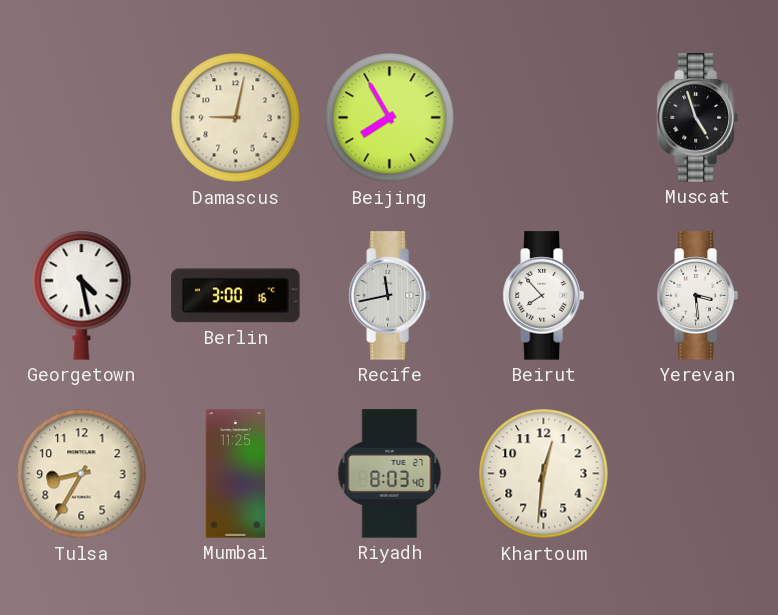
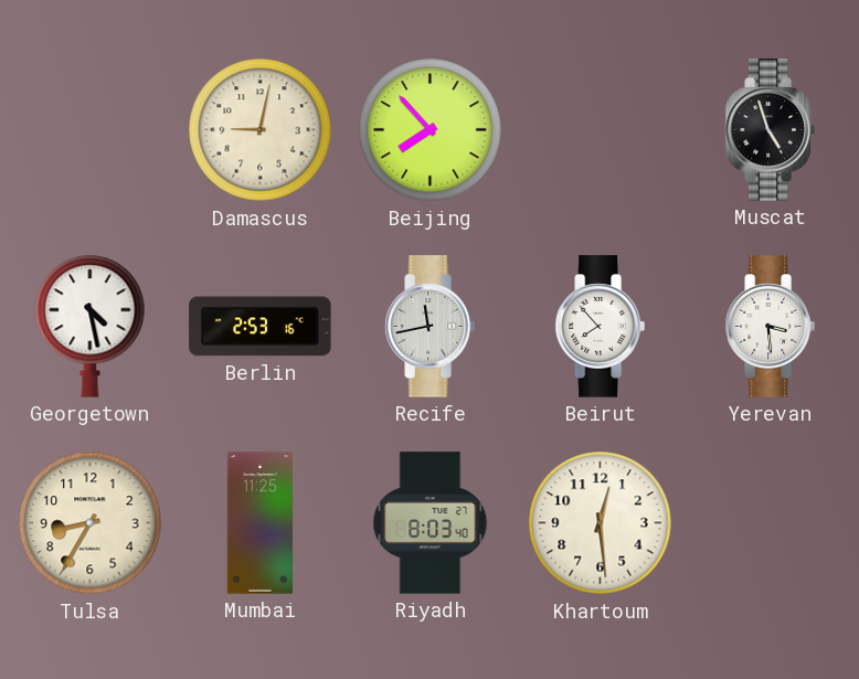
Beijing: 7:55 -> 7:53 (431, 130)
Berlin: 3:00 -> 2:53 (261, 327)
Khartoum: 12:31 -> 12:29 (601, 523)
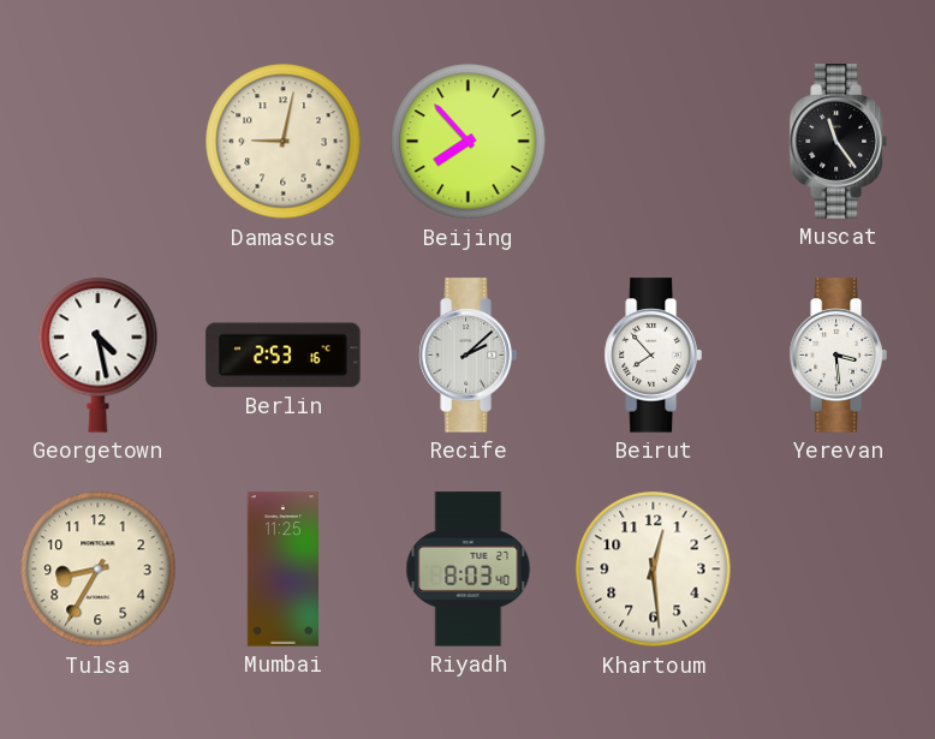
Muscat: 4:57 -> 11:24 (838, 142)
Recife: 11:43 -> 2:08 (467, 356)
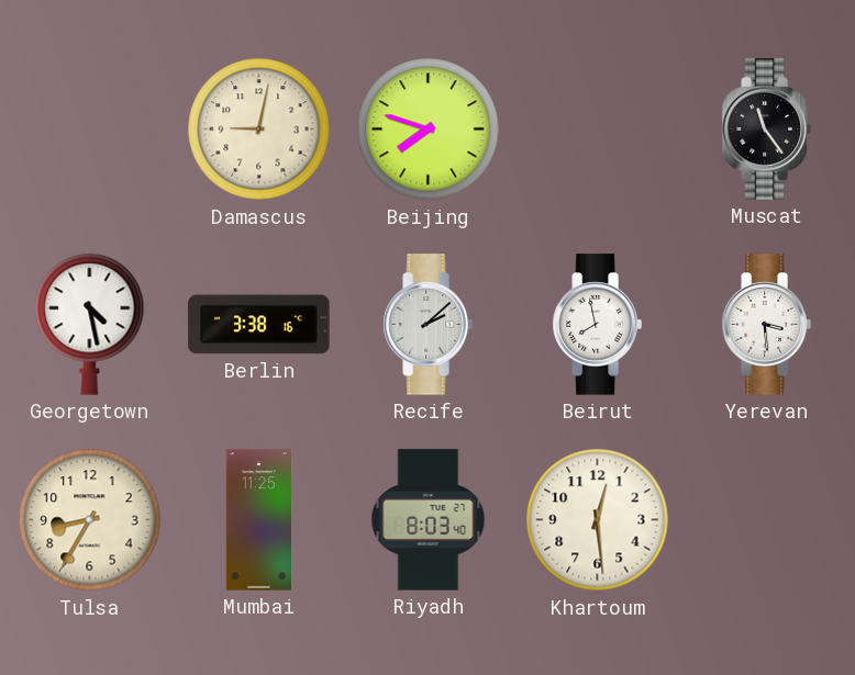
Beijing: 7:53 -> 7:48 (429, 130)
Berlin: 2:53 -> 3:38 (259, 325)
Beirut: 7:53 -> 7:58 (597, 325)
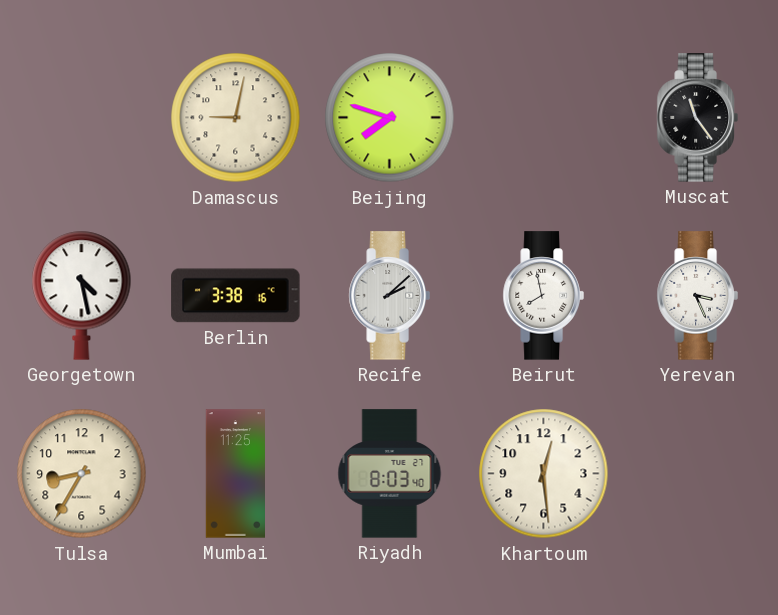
Yerevan: 3:29 -> 3:26 (697, 296)
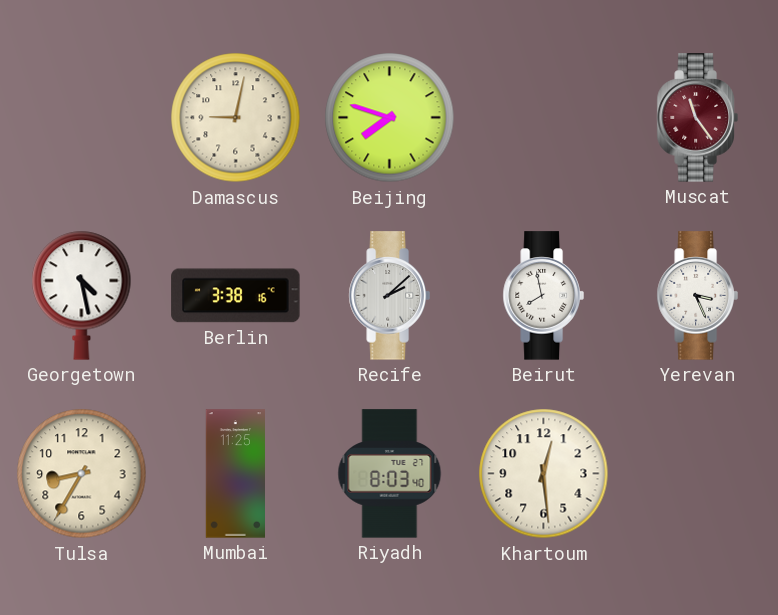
Muscat dial: black -> burgundy (697, 118)
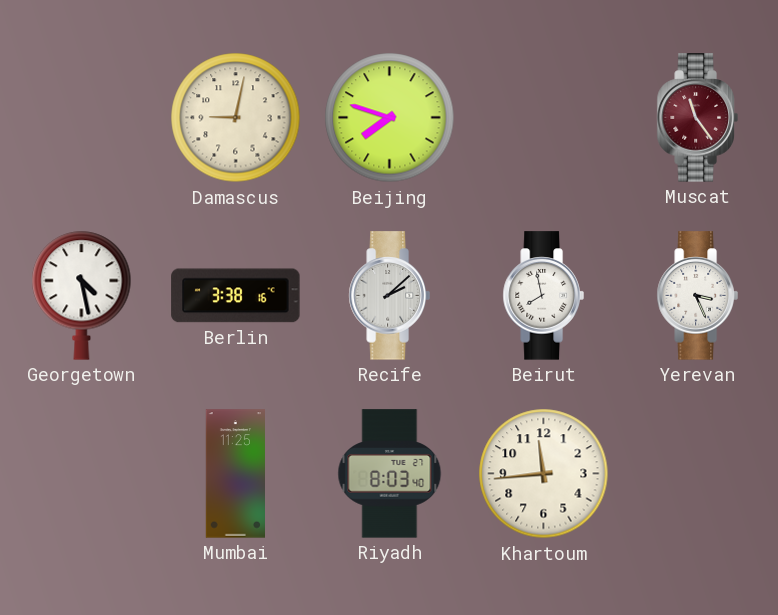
Tulsa: 8:35 -> none (82, 474)
Khartoum: 12:29 -> 11:44 (544, 474)
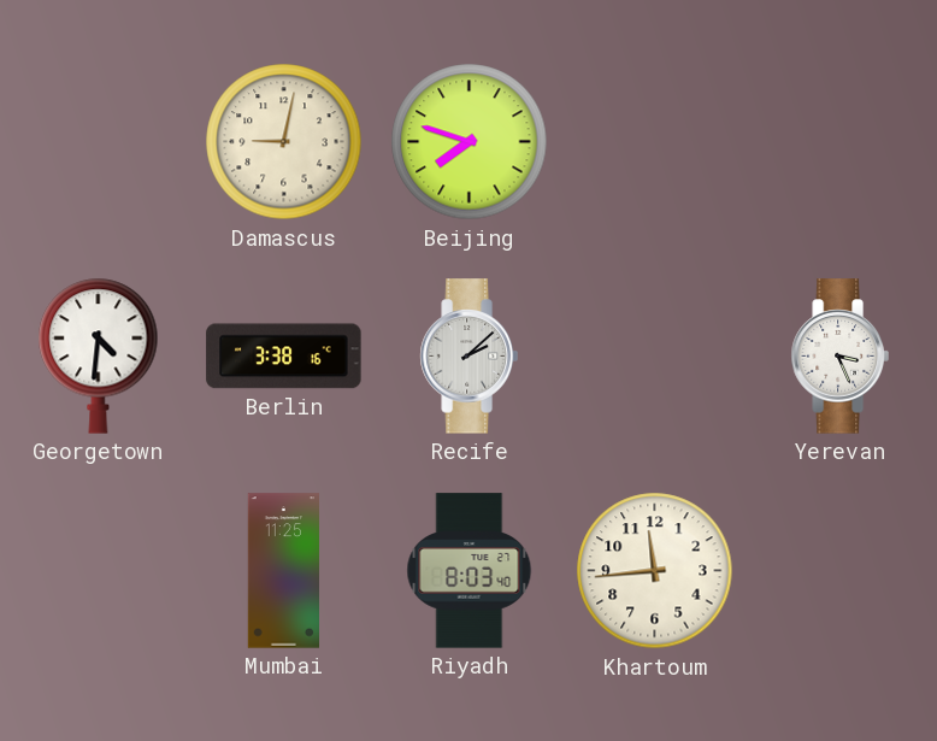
Muscat: 11:24 -> none (697, 118)
Georgetown: 4:28 -> 4:31 (99, 355)
Beirut: 7:58 -> none (543, 296)
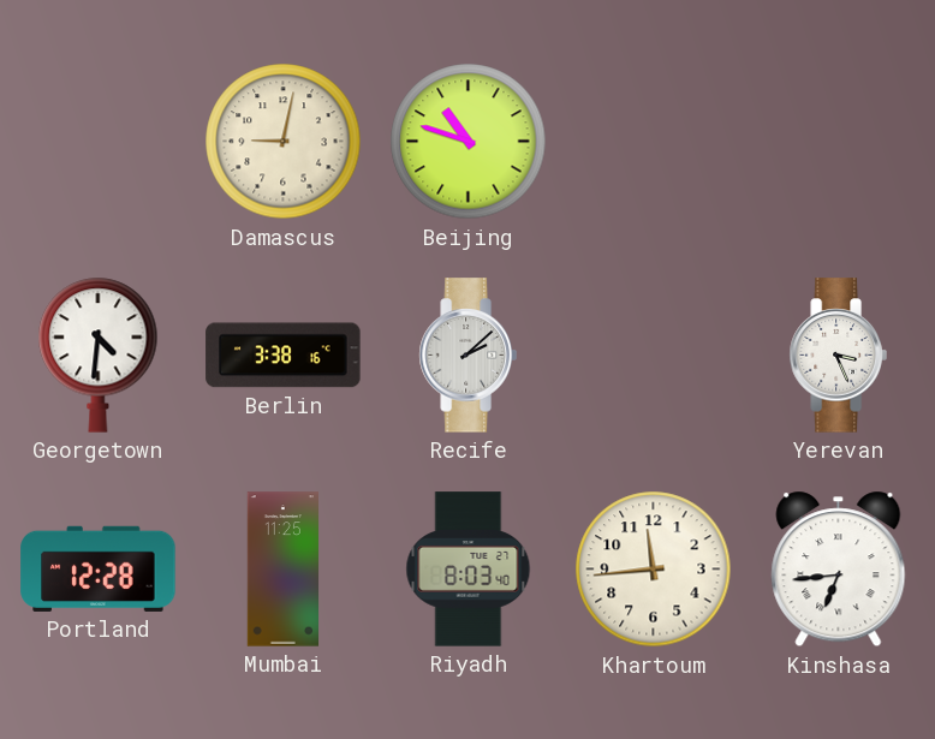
Beijing: 7:48 -> 10:48 (469, 142)
Portland: none -> 12:28 (99, 568)
Kinshasa: none -> 6:44 (839, 570)
